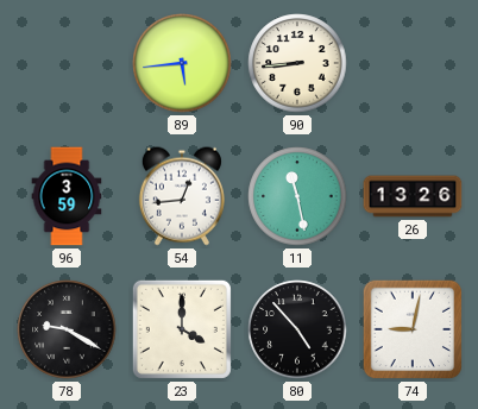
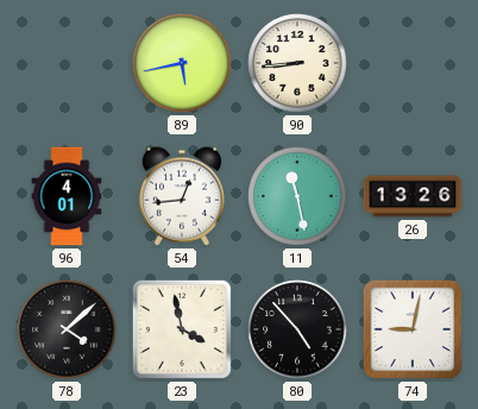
89: 5:44 -> 5:43 (182, 63)
96: 3:59 -> 4:01 (67, 196)
78: 9:20 -> 4:08 (67, 329)
23: 4:00 -> 3:58 (182, 329)
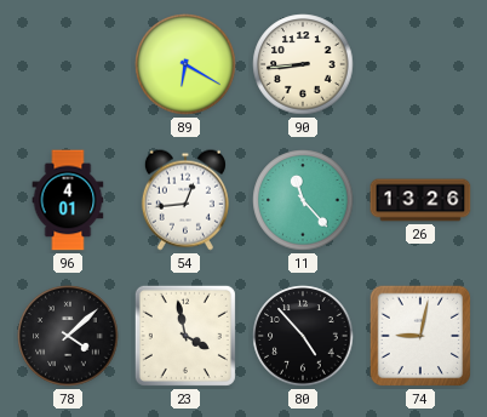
89: 5:43 -> 6:20 (185, 64)
11: 11:28 -> 11:23 (303, 200)
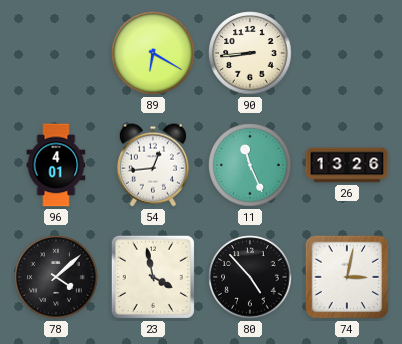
11: 11:23 -> 11:26 (250, 165)
74: 9:02 -> 3:02 (347, 277)
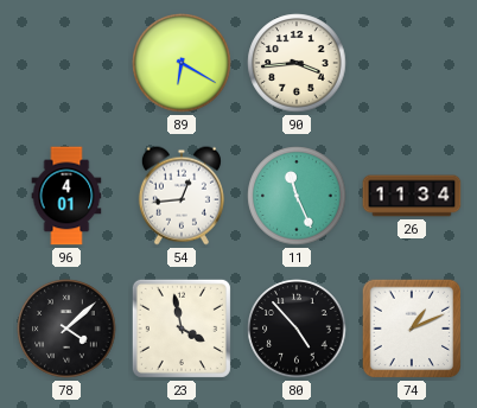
90: 8:44 -> 3:44 (297, 63)
26: 13:26 -> 11:34 (412, 196)
74: 3:02 -> 1:11 (412, 329)
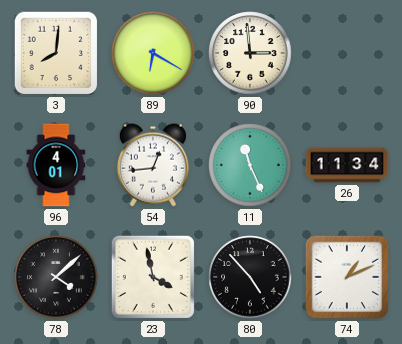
3: none -> 8:01 (56, 53)
90: 3:44 -> 2:59 (250, 53)
